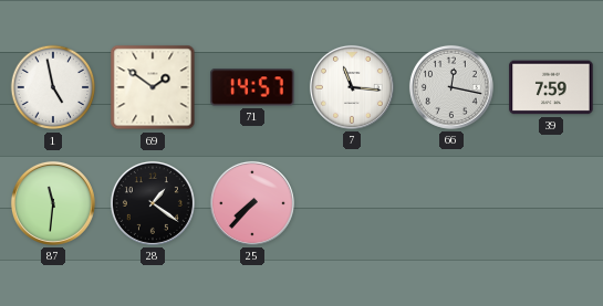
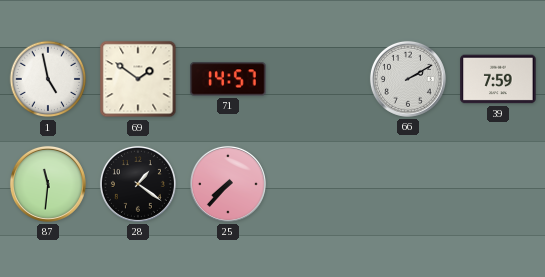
7: 11:16 -> none (352, 87)
66: 12:17 -> 2:10 (408, 79)
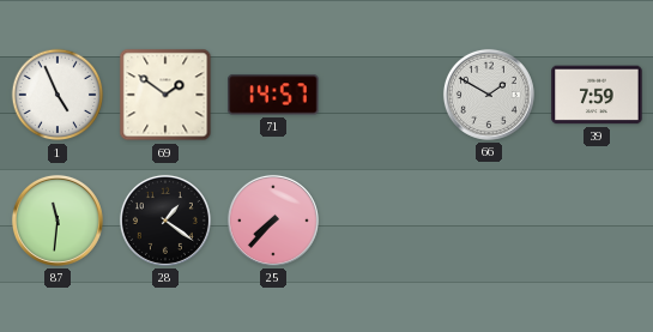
1: 4:58 -> 4:56 (58, 95)
66: 2:10 -> 1:50 (489, 95)
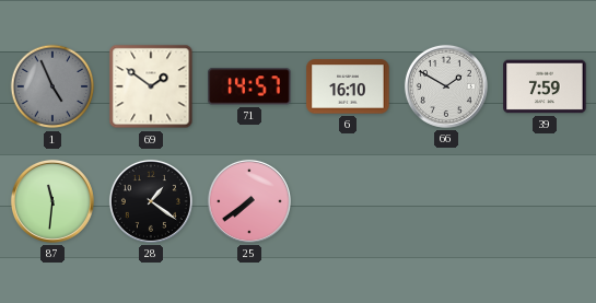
1 dial: white -> grey (52, 86)
6: none -> 16:10 (348, 86)
25: 7:37 -> 7:39 (249, 201)
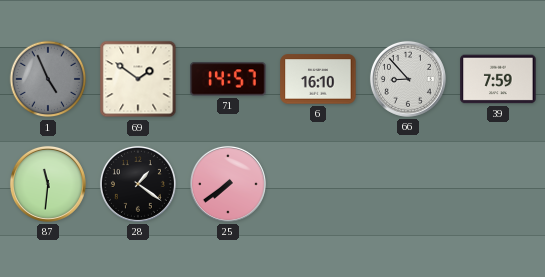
66: 1:50 -> 8:53 (408, 79)
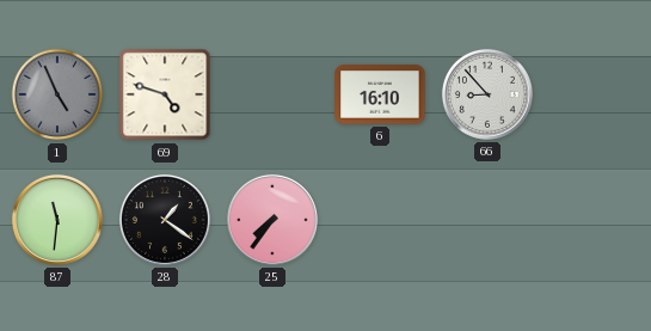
69: 1:51 -> 4:48 (165, 94)
71: 14:57 -> none (228, 79)
39: 7:59 -> none (498, 79)
25: 7:39 -> 7:36 (272, 220)
